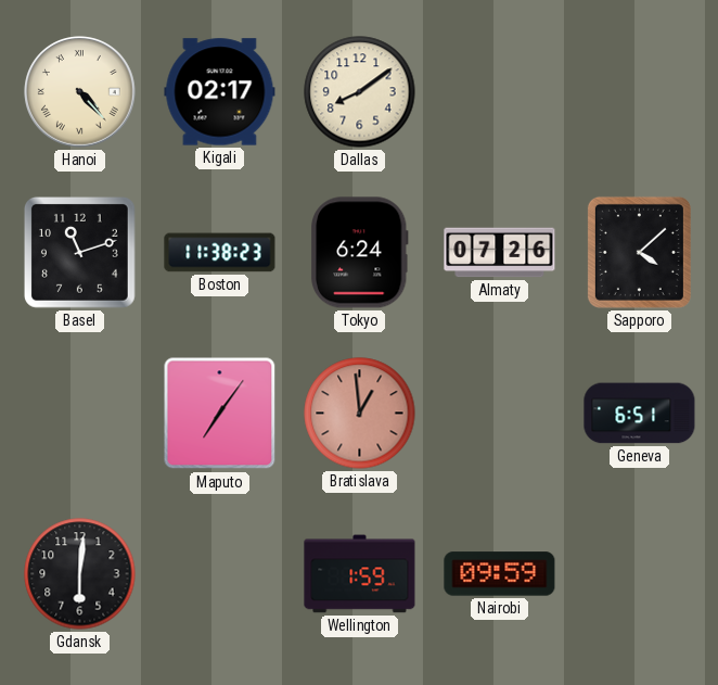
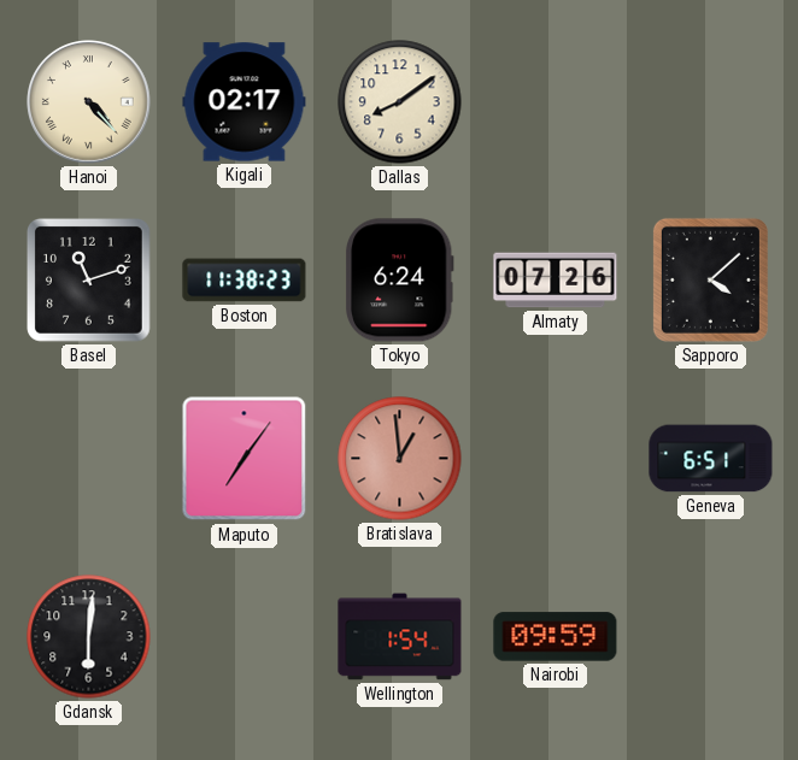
Wellington: 1:59 -> 1:54 (400, 637)
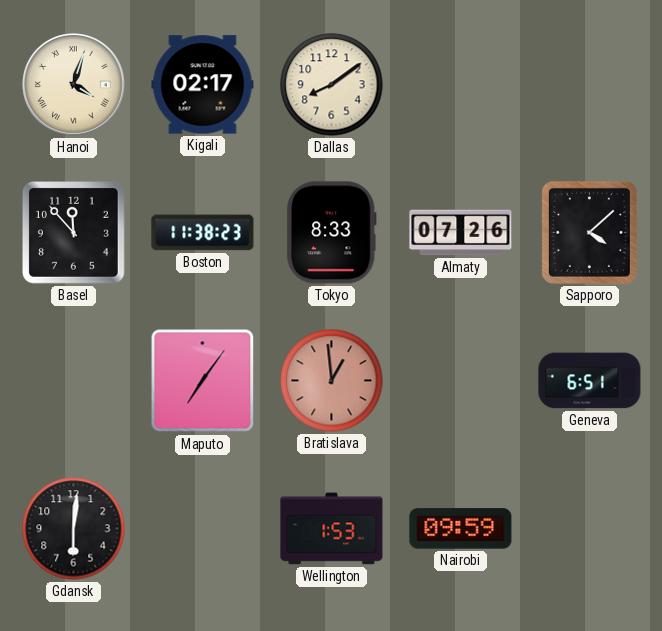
Hanoi: 4:23 -> 4:03 (74, 85)
Basel: 11:12 -> 11:53 (74, 233)
Tokyo: 6:24 -> 8:33 (331, 233)
Wellington: 1:54 -> 1:53 (332, 529)
